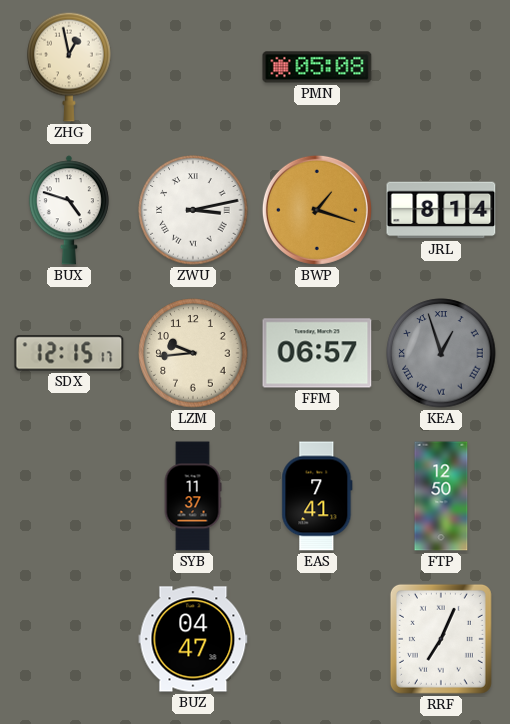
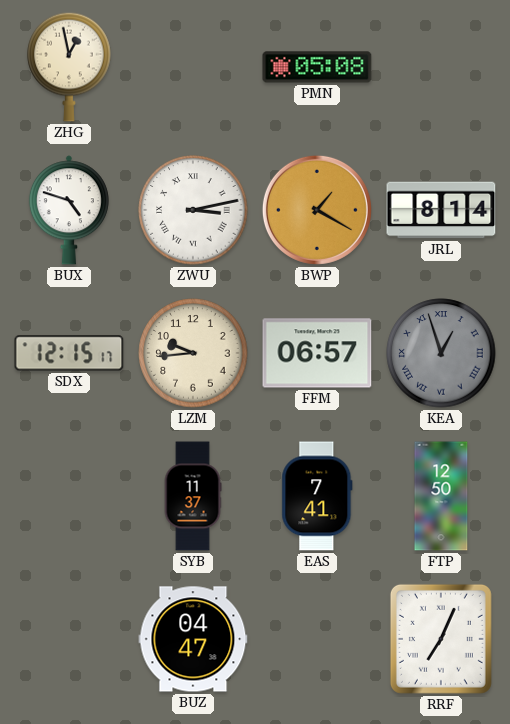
BWP: 1:18 -> 1:20 (317, 210)
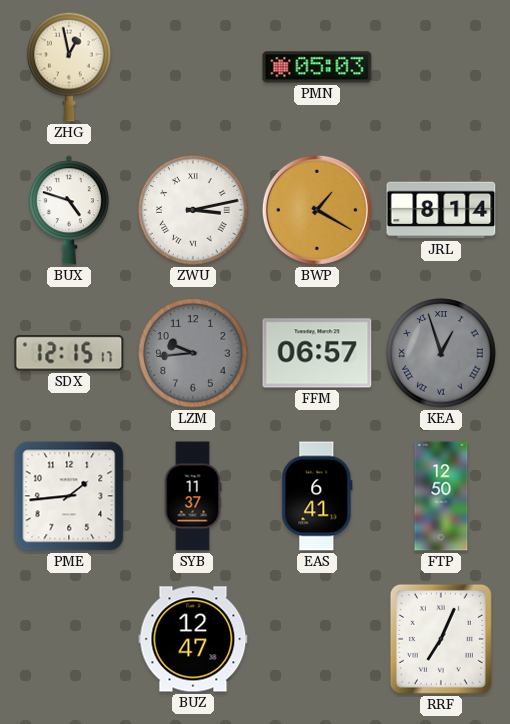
PMN: 05:08 -> 05:03 (317, 67)
LZM dial: cream -> grey (193, 353)
PME: none -> 1:44 (69, 496)
EAS: 7:41 -> 6:41 (317, 496)
BUZ: 04:47 -> 12:47 (193, 639)
